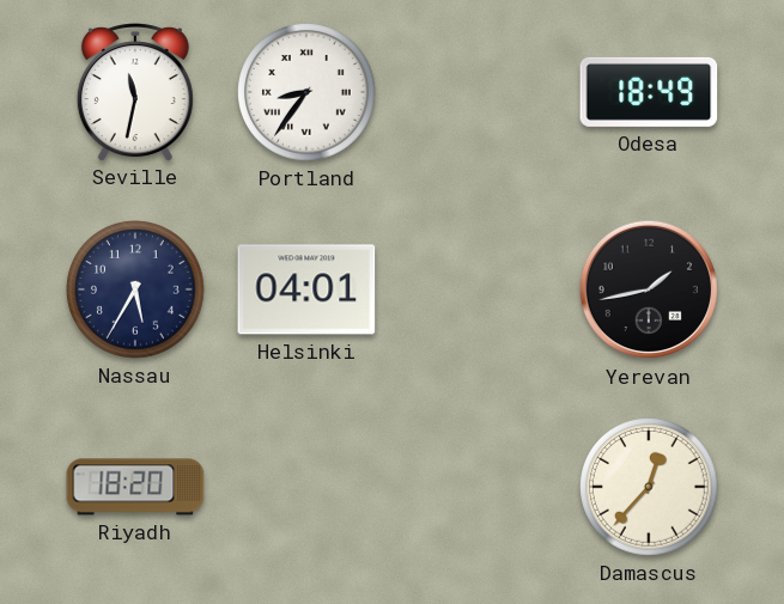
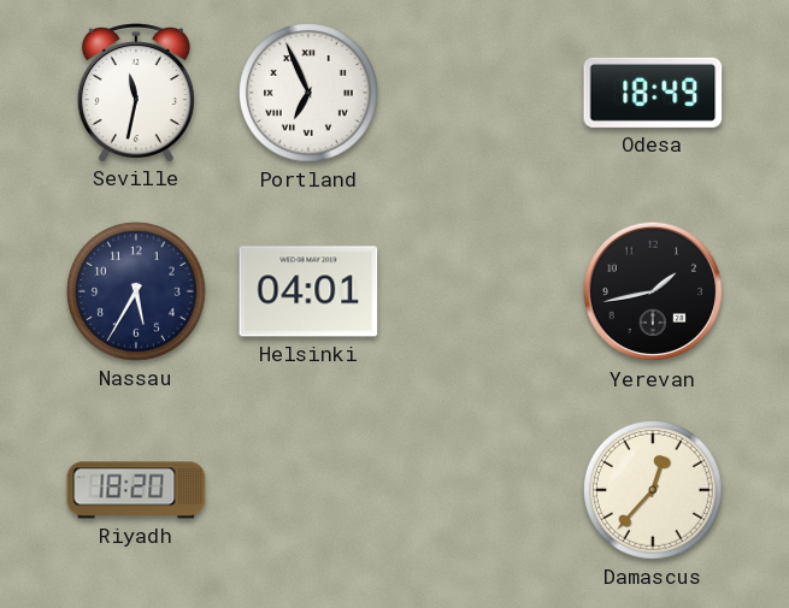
Portland: 8:36 -> 6:56 (310, 94)
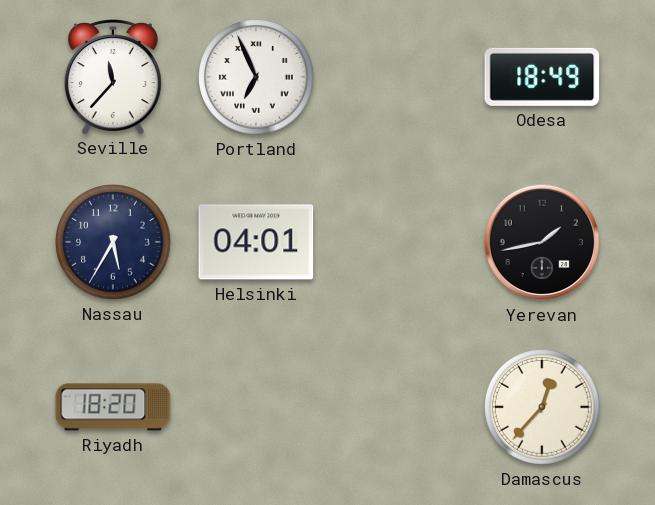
Seville: 11:32 -> 11:37 (113, 77)
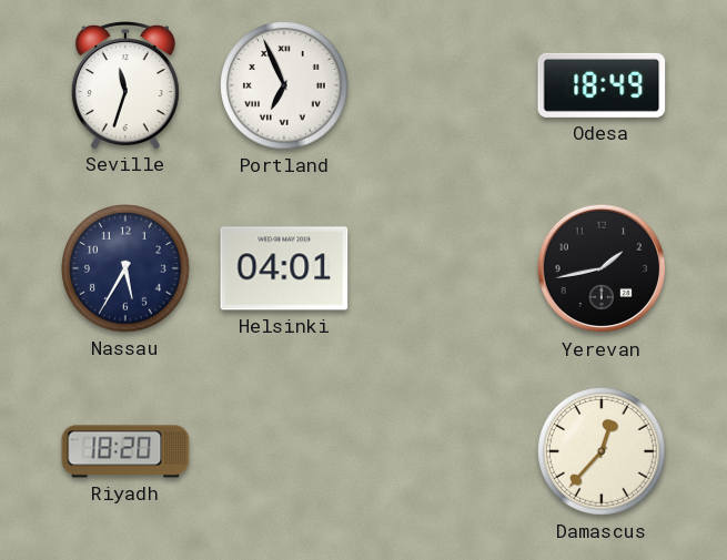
Seville: 11:37 -> 11:33 (125, 85)
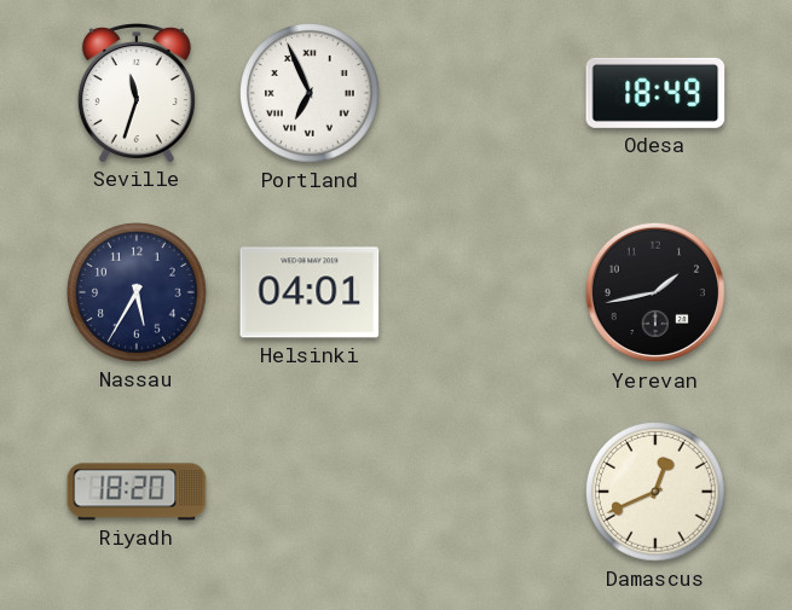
Damascus: 12:37 -> 12:41 (657, 493)
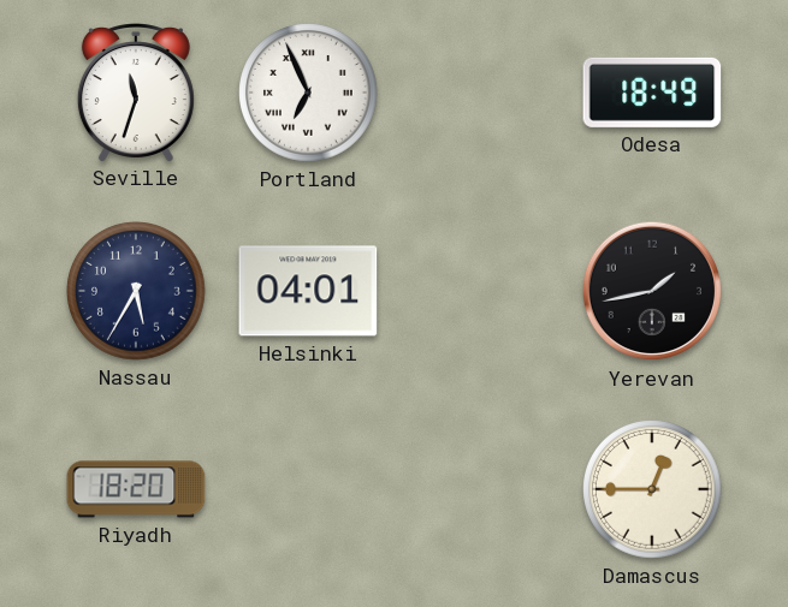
Damascus: 12:41 -> 12:45 (653, 490)
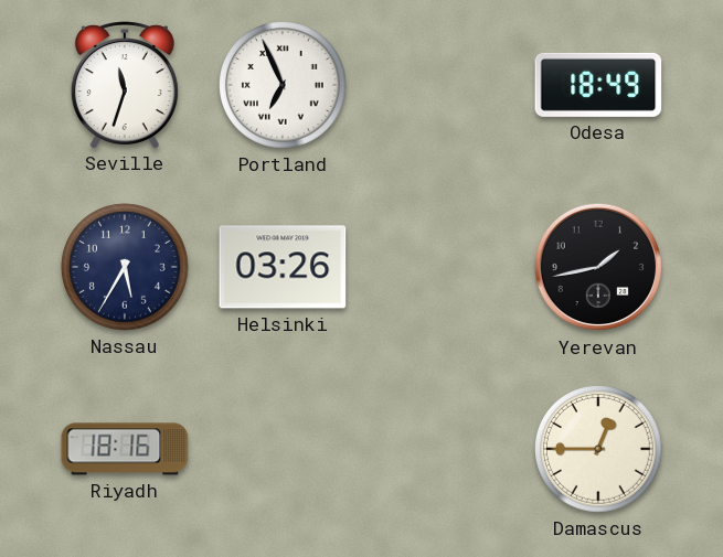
Helsinki: 04:01 -> 03:26 (283, 267)
Riyadh: 18:20 -> 18:16 (125, 449)
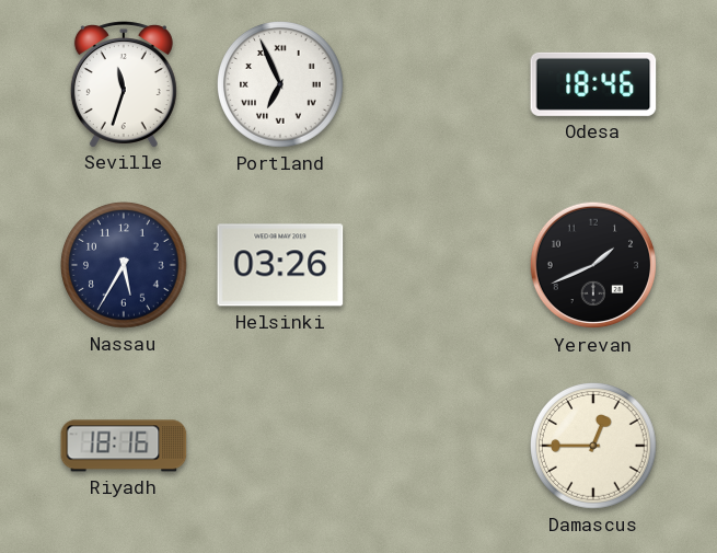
Odesa: 18:49 -> 18:46 (593, 84)
Yerevan: 1:43 -> 1:41 (593, 265)
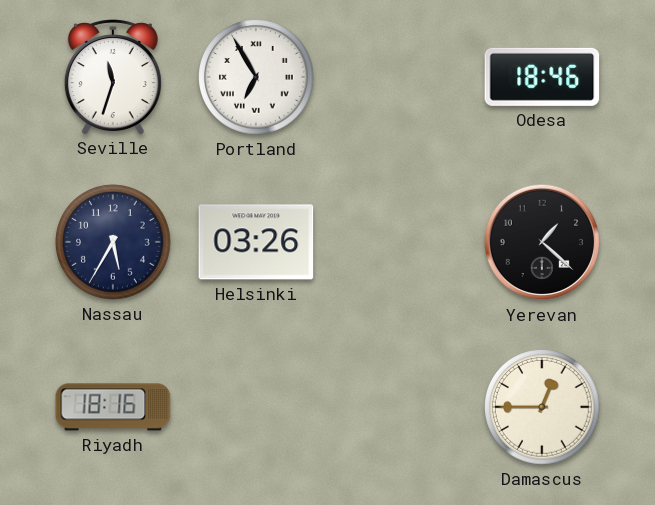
Portland: 6:56 -> 6:55 (257, 78)
Yerevan: 1:41 -> 1:22 (542, 242)
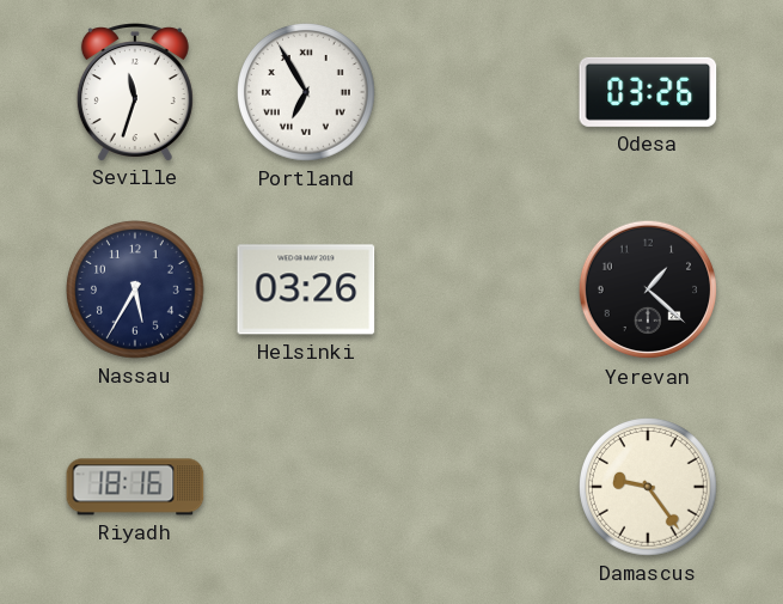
Odesa: 18:46 -> 03:26 (648, 92)
Damascus: 12:45 -> 9:24 (649, 488)
